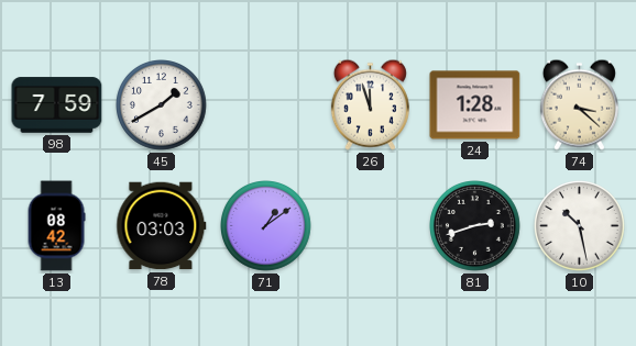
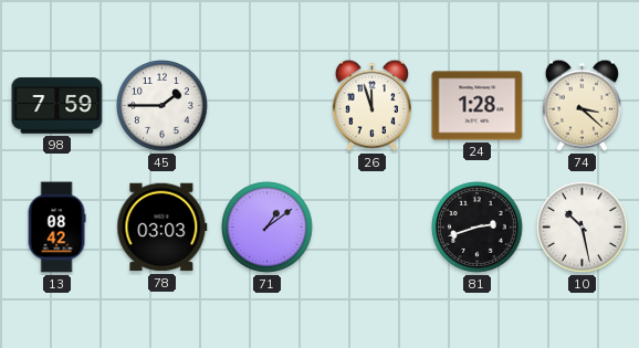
45: 1:40 -> 1:45 (163, 106)
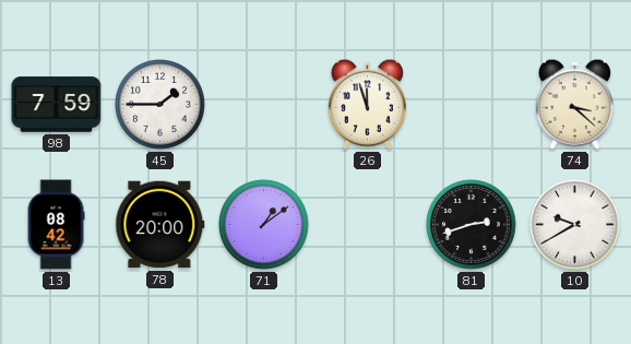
24: 1:28 -> none (478, 106)
78: 03:03 -> 20:00 (160, 225)
10: 10:28 -> 9:40 (575, 225)
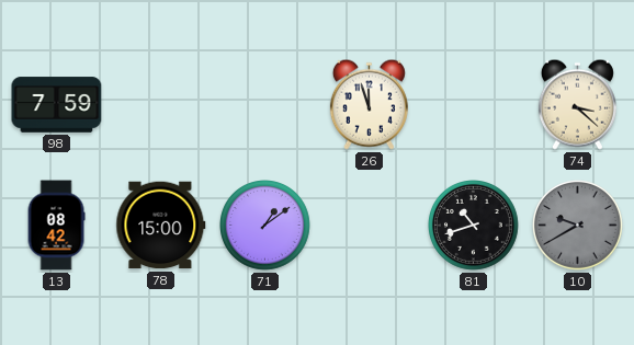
45: 1:45 -> none (160, 105)
78: 20:00 -> 15:00 (161, 226)
81: 2:42 -> 10:42 (474, 226)
10 dial: white -> grey (578, 226)
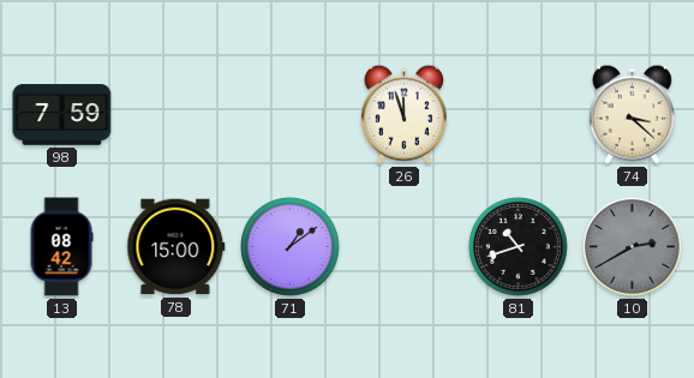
10: 9:40 -> 2:40 (633, 247)
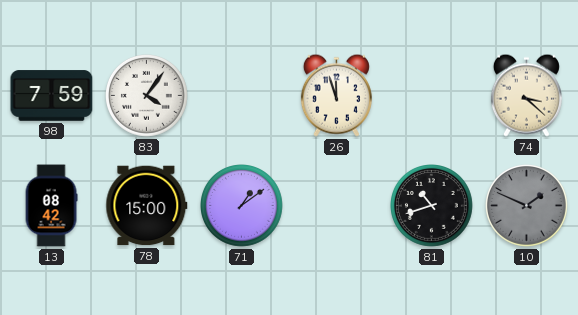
83: none -> 4:06 (147, 96)
10: 2:40 -> 1:49 (527, 206)
